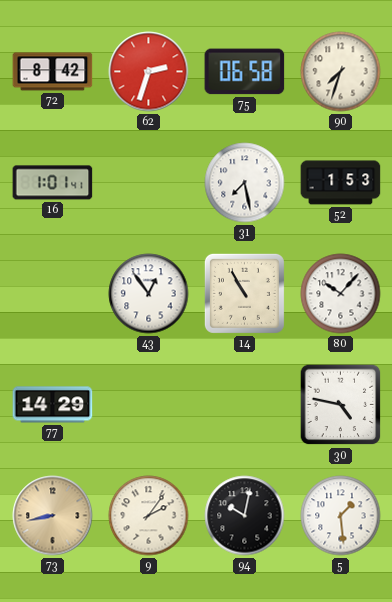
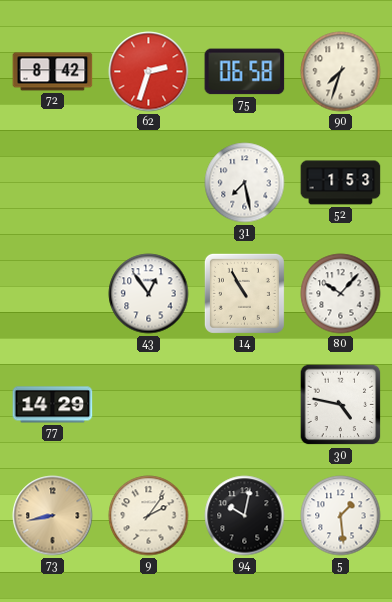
16: 1:01 -> none (53, 183)
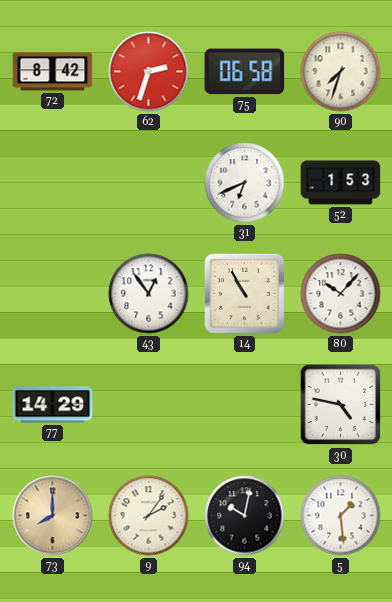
31: 7:28 -> 6:41 (245, 183)
73: 8:43 -> 8:00 (53, 516)
